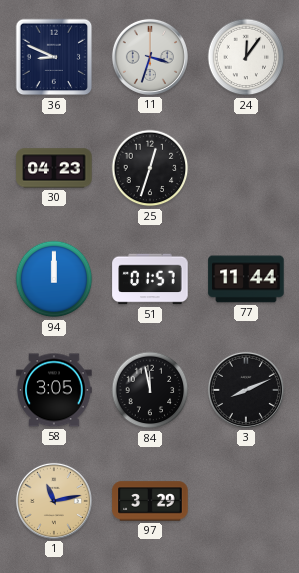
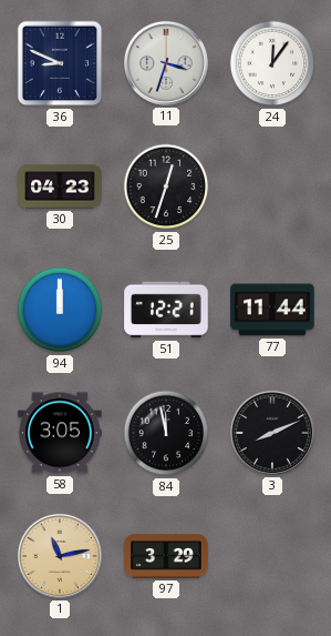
51: 01:57 -> 12:21 (166, 310)
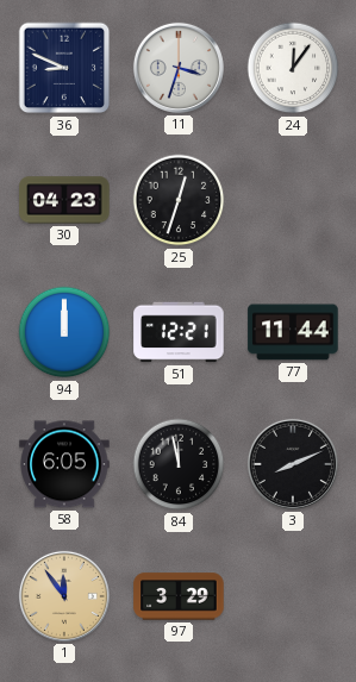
58: 3:05 -> 6:05 (64, 464)
1: 11:13 -> 11:54 (64, 596)
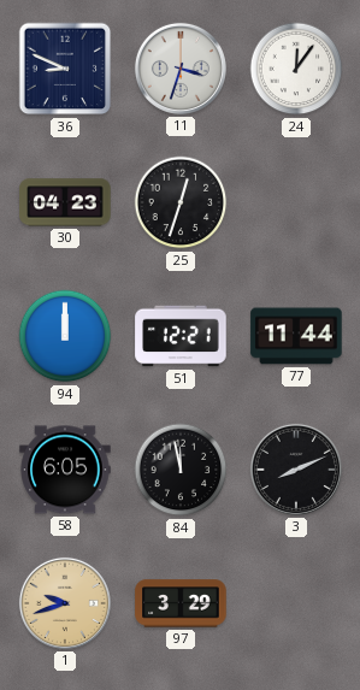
1: 11:54 -> 9:42 (65, 603)
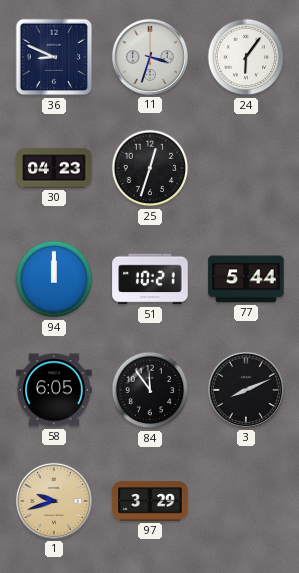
24: 12:06 -> 6:06 (246, 57)
51: 12:21 -> 10:21 (150, 279)
77: 11:44 -> 5:44 (246, 279)
84: 11:58 -> 11:54 (150, 390)
